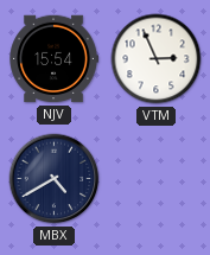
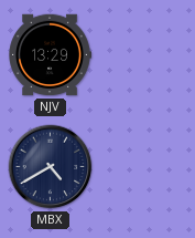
NJV: 15:54 -> 13:29 (50, 55)
VTM: 2:56 -> none (157, 59)
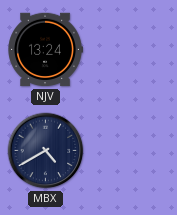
NJV: 13:29 -> 13:24 (45, 50)
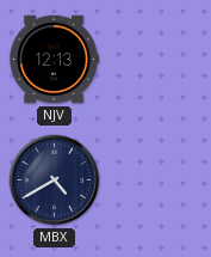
NJV: 13:24 -> 12:13 (54, 60)
